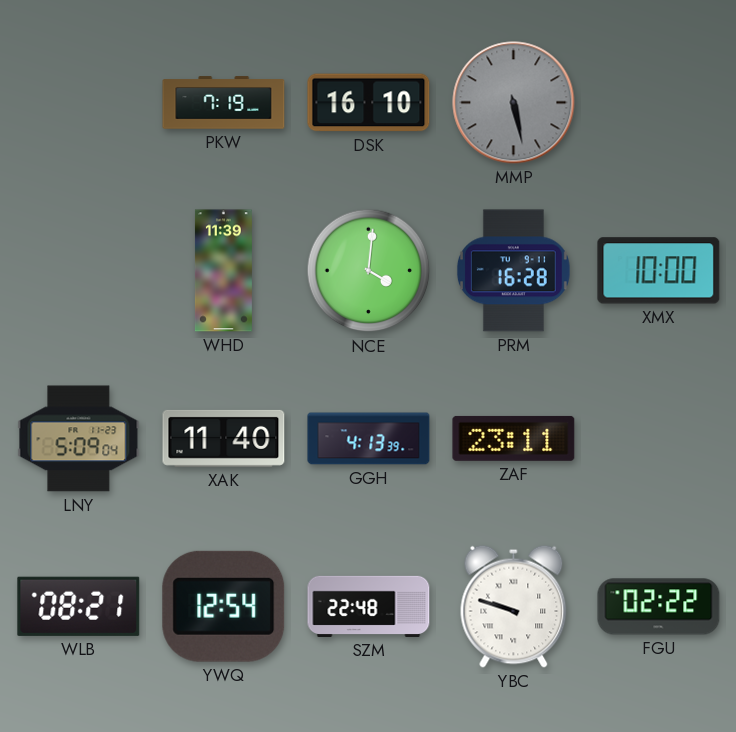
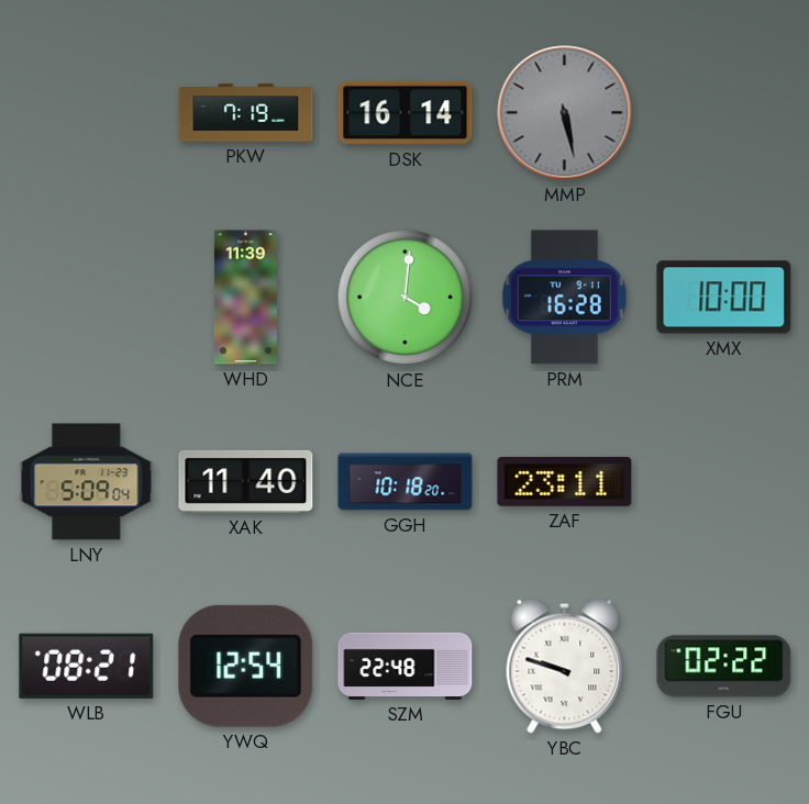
DSK: 16:10 -> 16:14 (406, 113)
GGH: 4:13 -> 10:18 (406, 482)
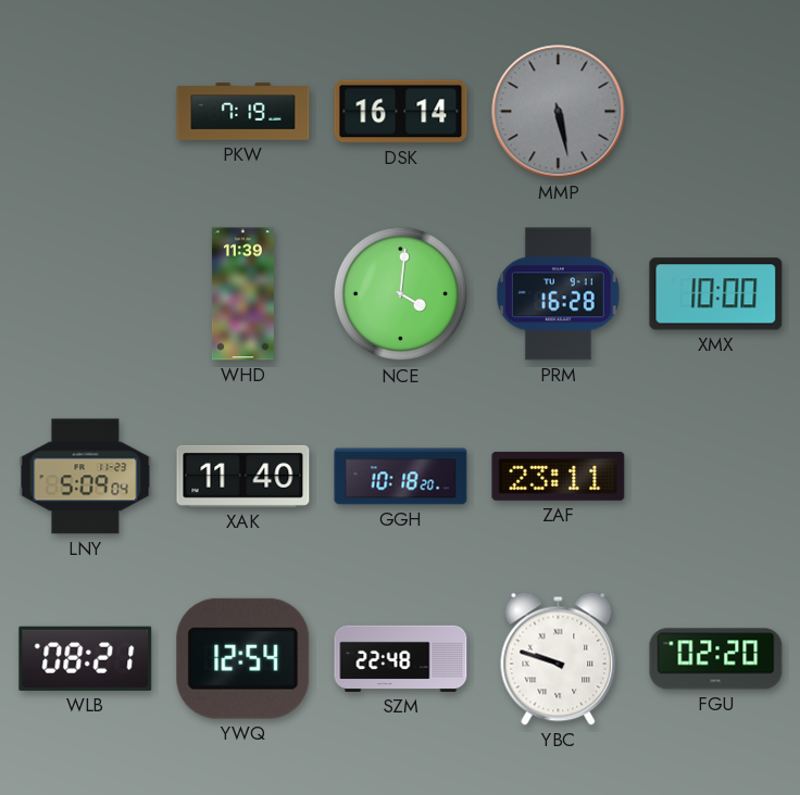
FGU: 02:22 -> 02:20 (716, 659)
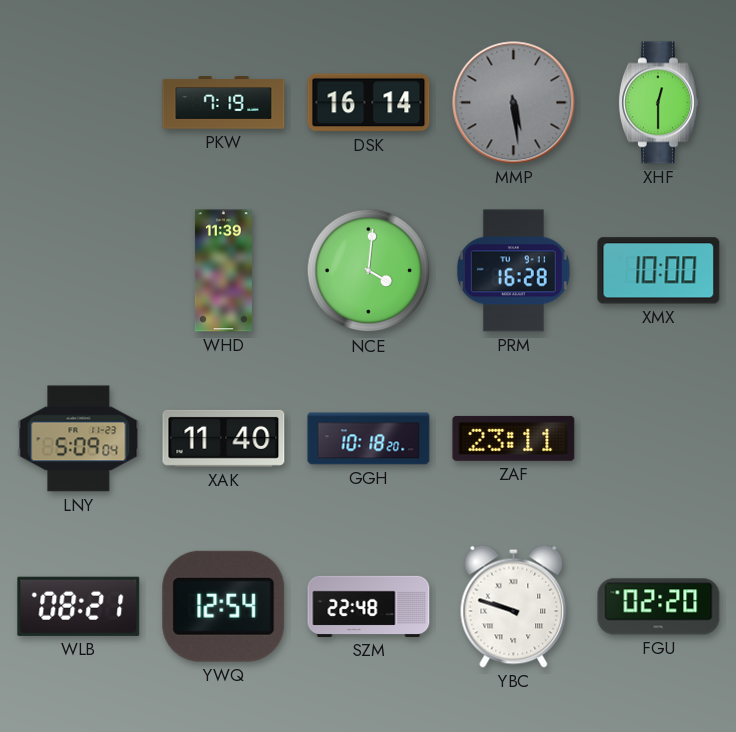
MMP: 5:28 -> 5:29 (514, 103)
XHF: none -> 12:30 (658, 103)
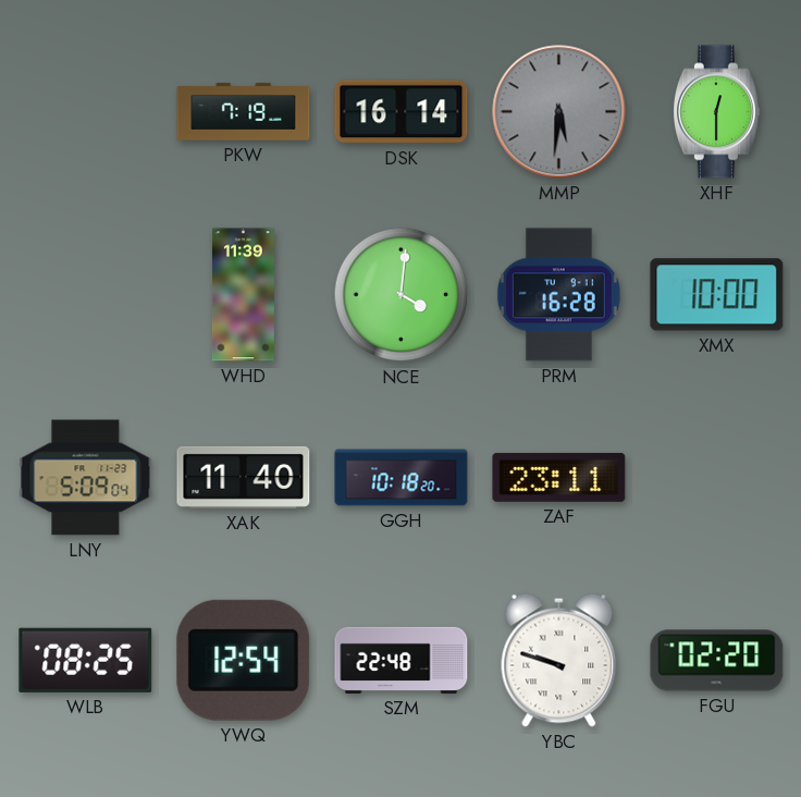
MMP: 5:29 -> 5:31 (559, 112)
WLB: 08:21 -> 08:25 (86, 660)
